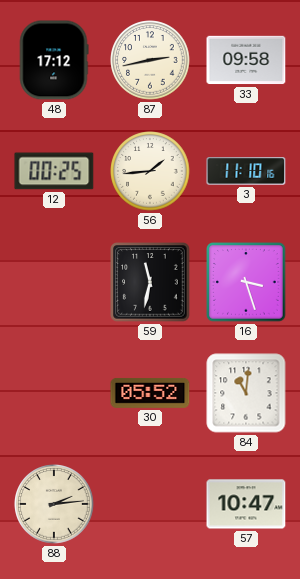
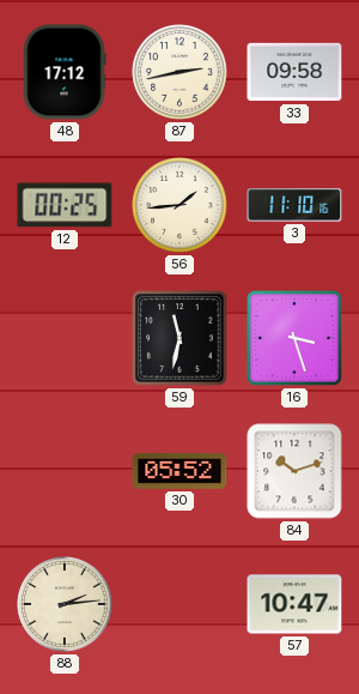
84: 11:01 -> 10:12 (294, 471)
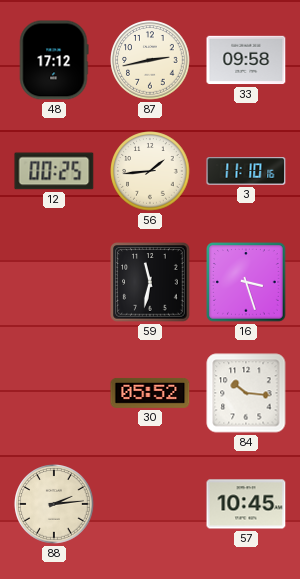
84: 10:12 -> 10:16 (246, 393)
57: 10:47 -> 10:45 (246, 504)
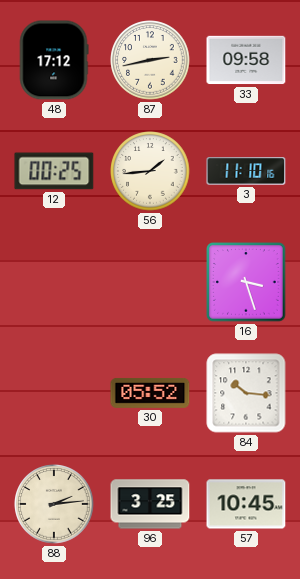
59: 11:32 -> none (150, 282)
96: none -> 3:25 (150, 504)
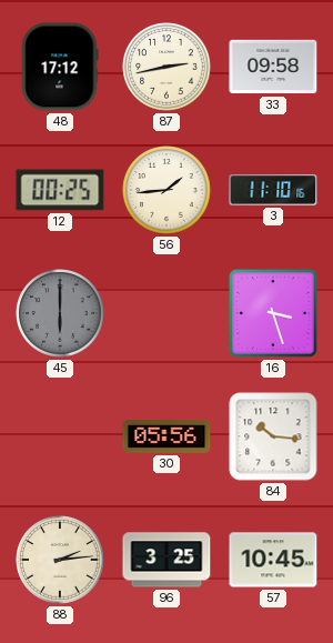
45: none -> 6:00 (60, 313)
30: 05:52 -> 05:56 (167, 436)
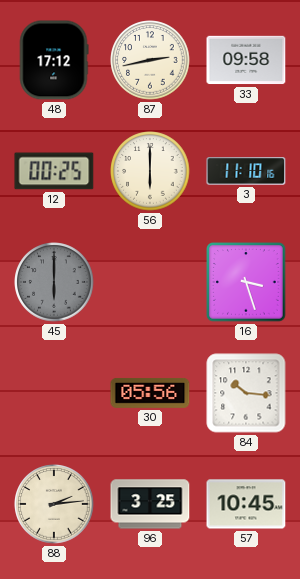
56: 1:44 -> 6:00 (150, 171)
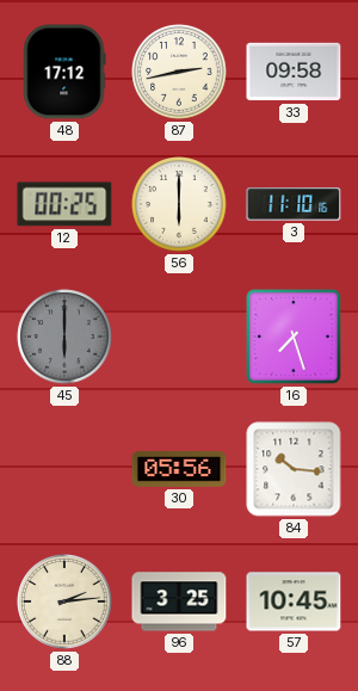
16: 3:27 -> 7:27 (294, 337)
